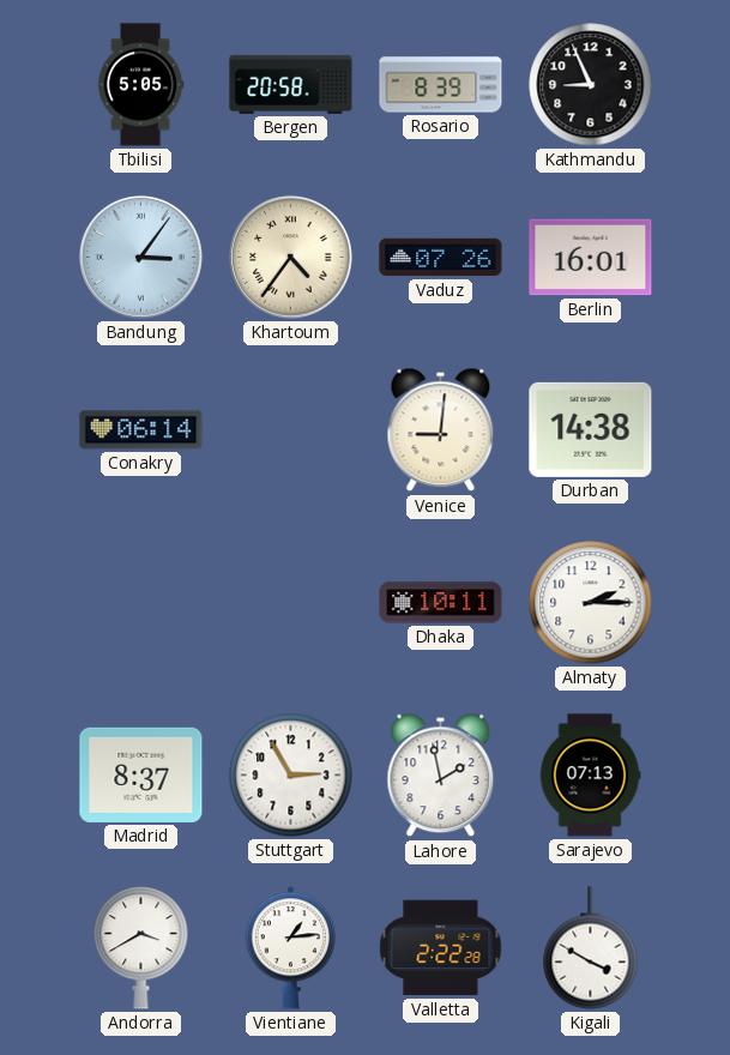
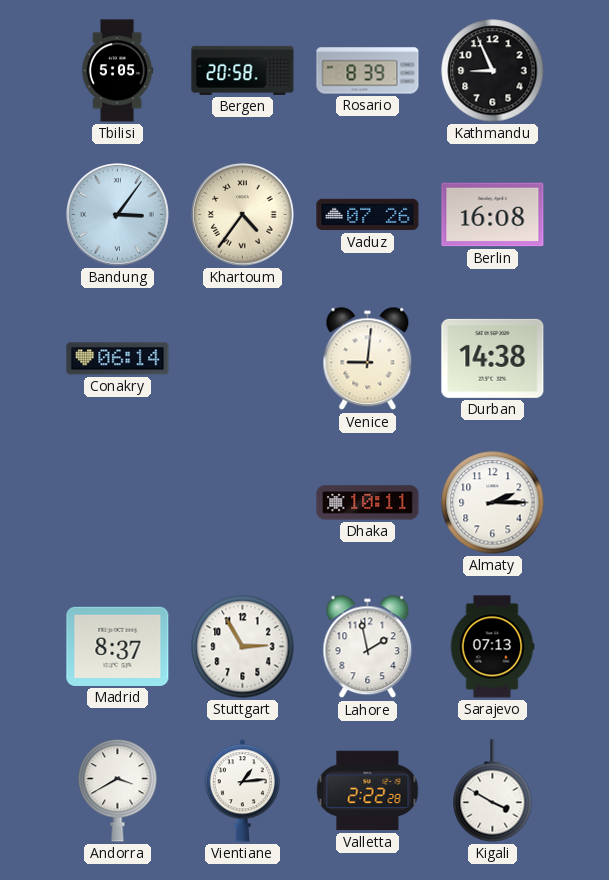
Berlin: 16:01 -> 16:08 (493, 215)
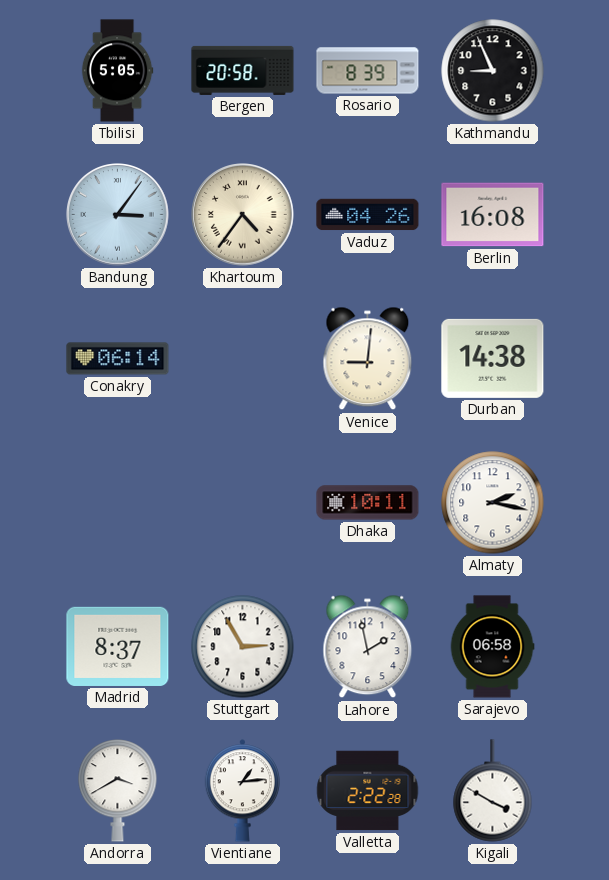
Vaduz: 07:26 -> 04:26 (368, 215)
Almaty: 2:15 -> 2:17 (493, 503)
Sarajevo: 07:13 -> 06:58 (492, 647)
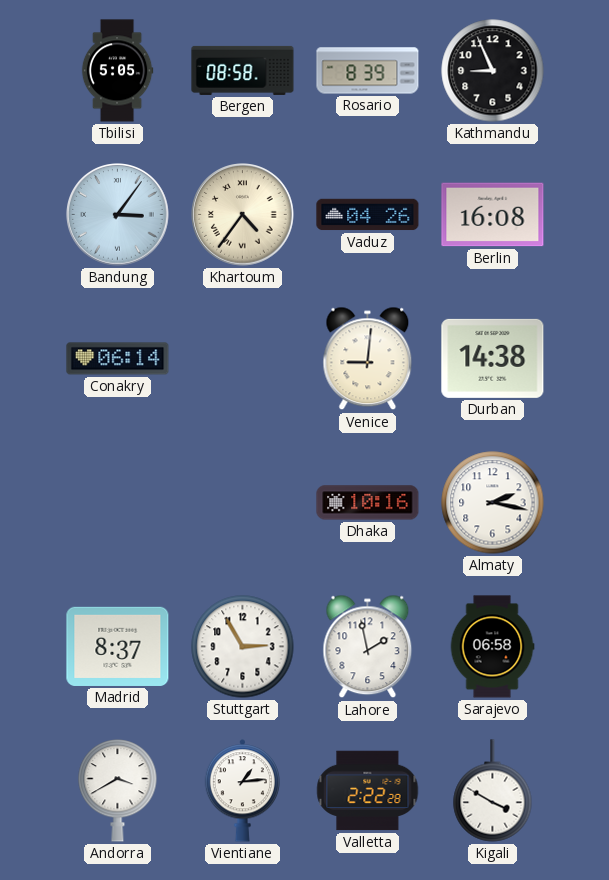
Bergen: 20:58 -> 08:58 (243, 70)
Dhaka: 10:11 -> 10:16 (368, 503)
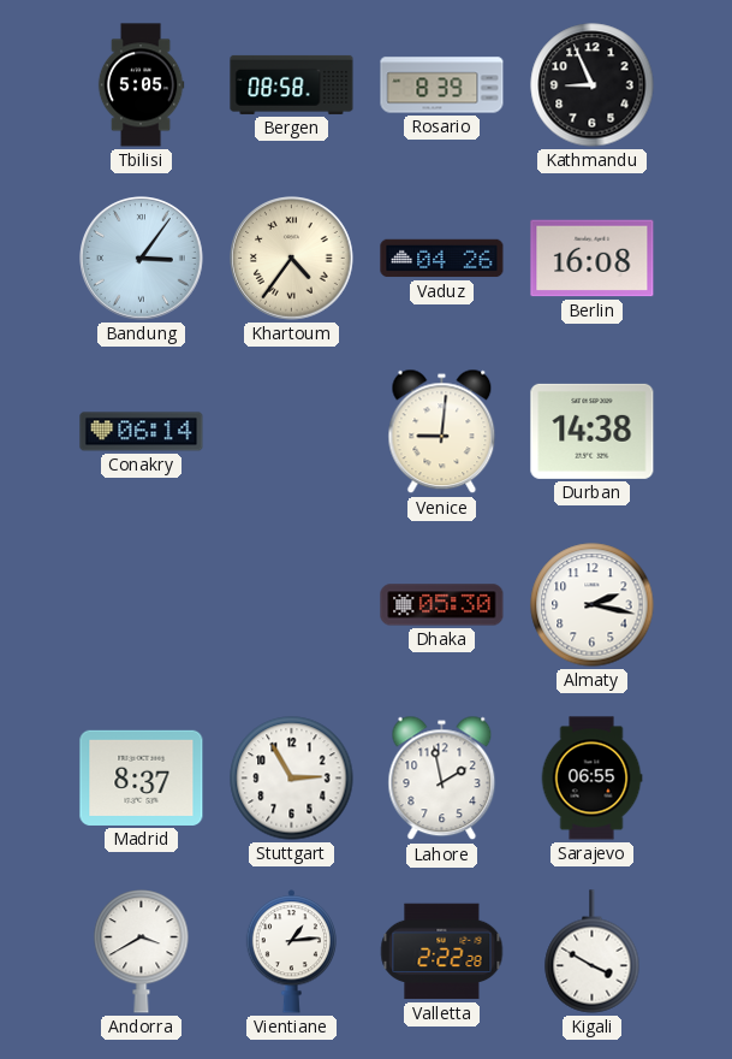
Dhaka: 10:16 -> 05:30 (442, 605)
Sarajevo: 06:58 -> 06:55 (591, 779)
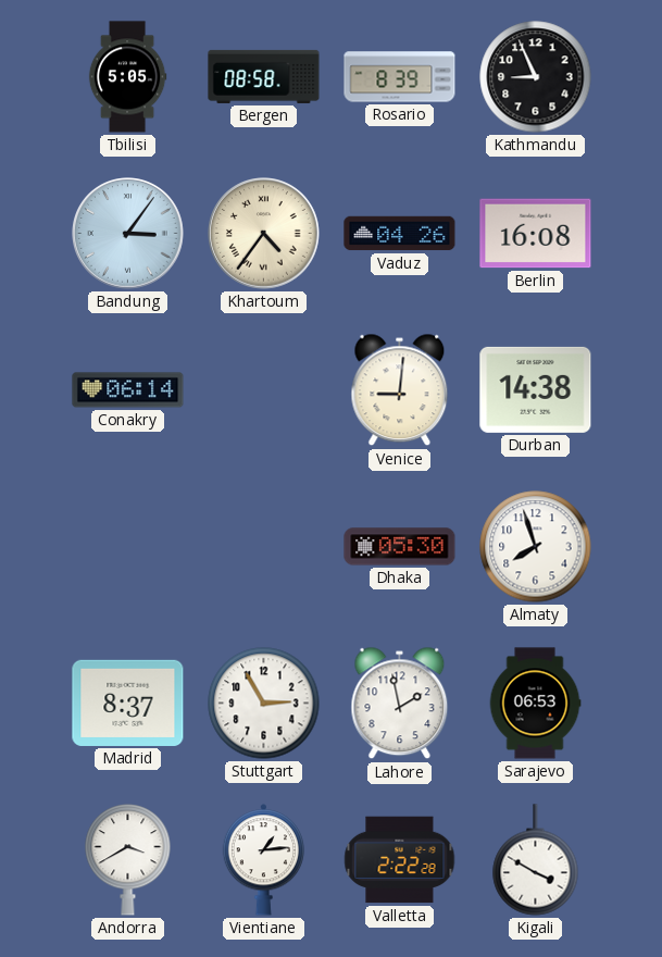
Almaty: 2:17 -> 7:57 (536, 547)
Sarajevo: 06:55 -> 06:53 (535, 704)
